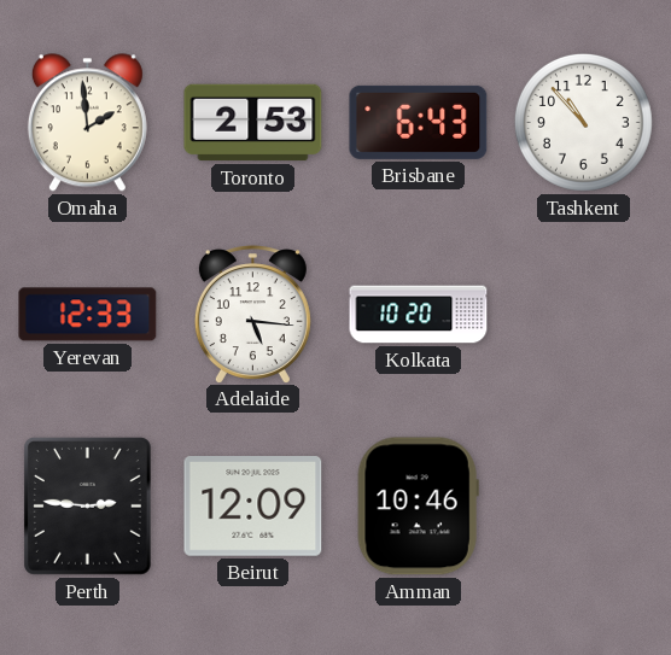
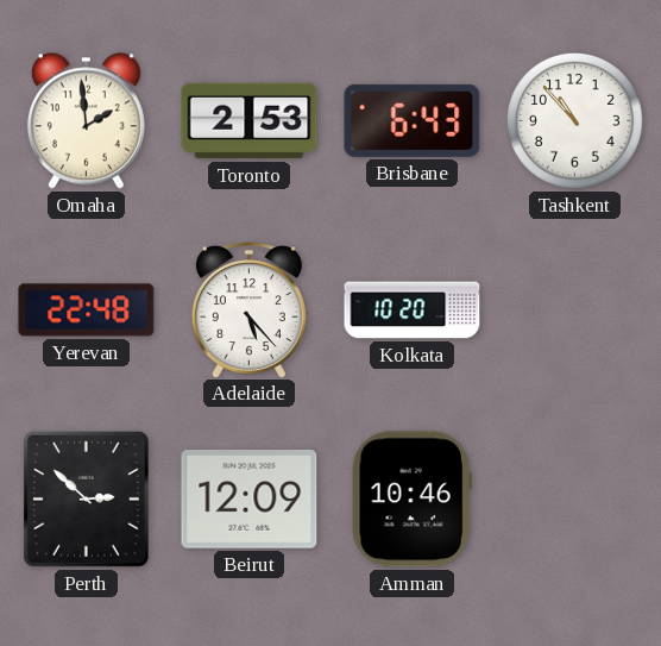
Yerevan: 12:33 -> 22:48 (87, 311)
Adelaide: 5:16 -> 5:23 (248, 309)
Perth: 2:46 -> 2:52 (86, 500)
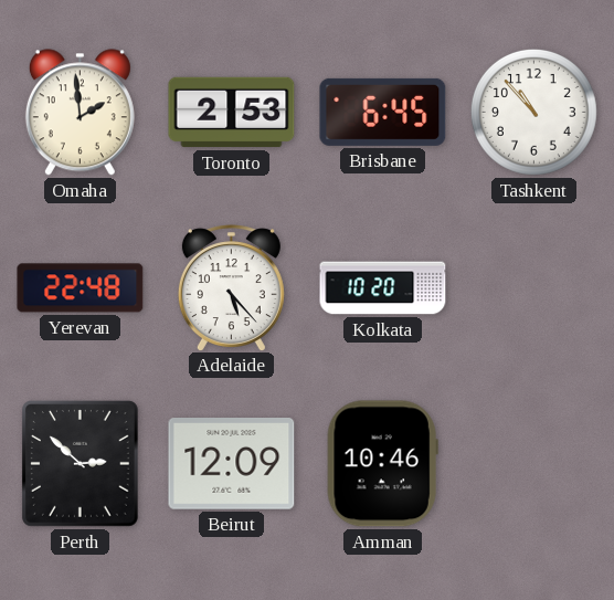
Brisbane: 6:43 -> 6:45 (383, 112)
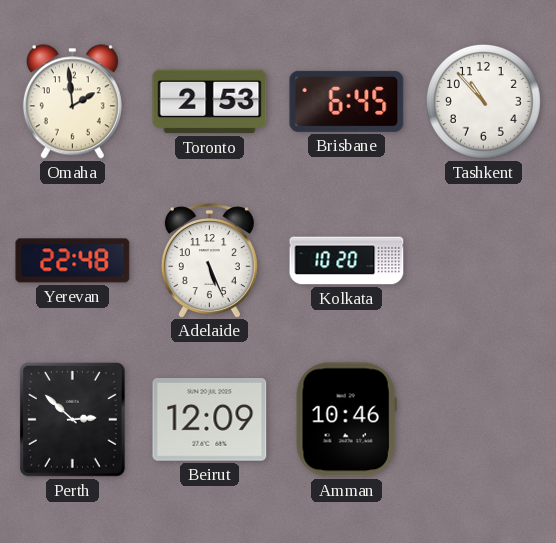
Adelaide: 5:23 -> 5:26 (209, 260)
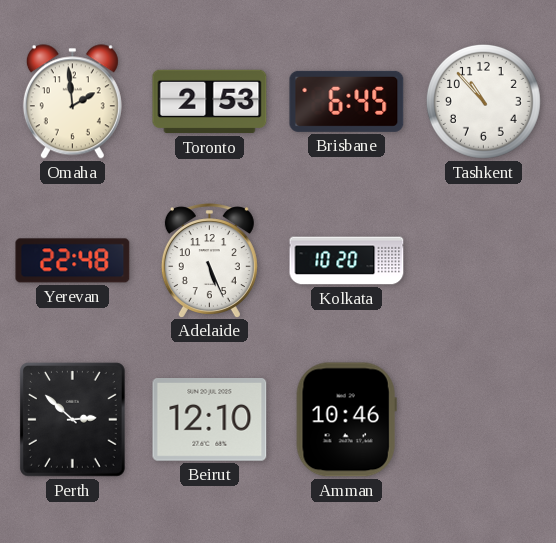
Beirut: 12:09 -> 12:10 (210, 420)
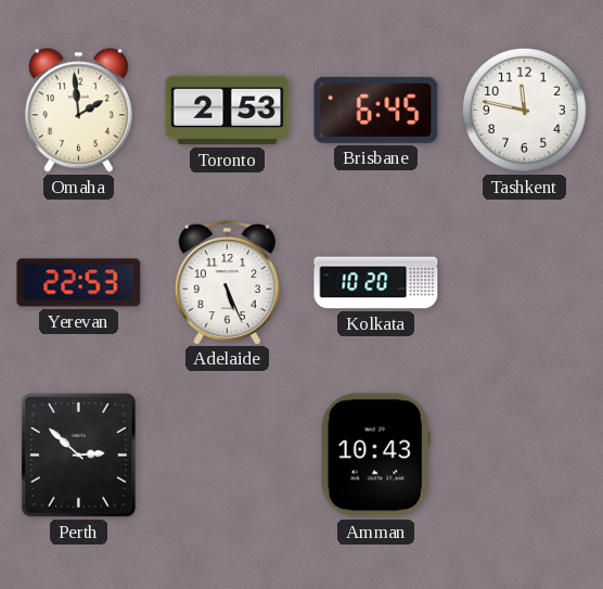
Tashkent: 10:53 -> 11:47 (524, 110)
Yerevan: 22:48 -> 22:53 (79, 283)
Beirut: 12:10 -> none (210, 420)
Amman: 10:46 -> 10:43 (375, 456)
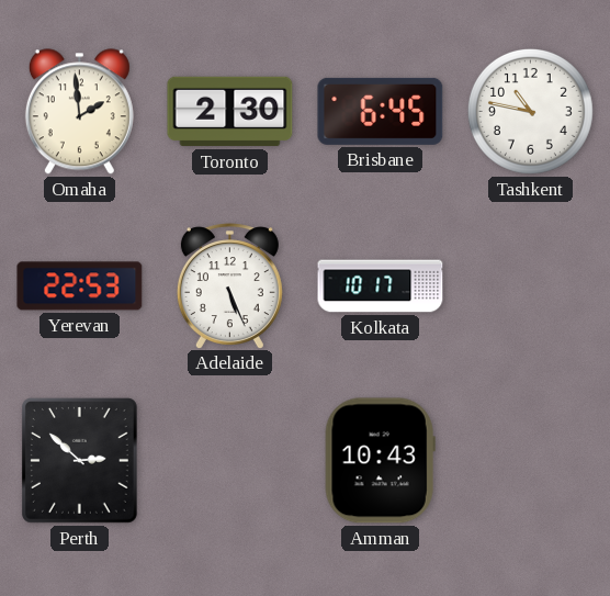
Toronto: 2:53 -> 2:30 (230, 112)
Tashkent: 11:47 -> 10:47 (530, 111)
Kolkata: 10:20 -> 10:17 (381, 286)
